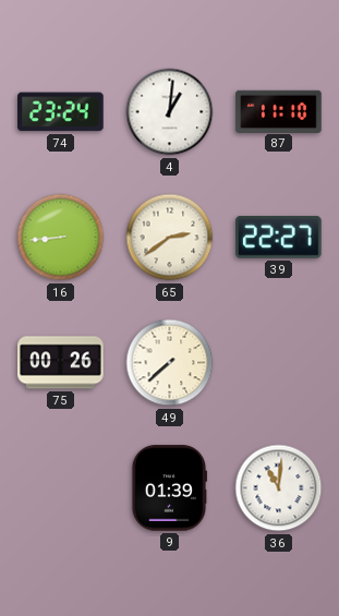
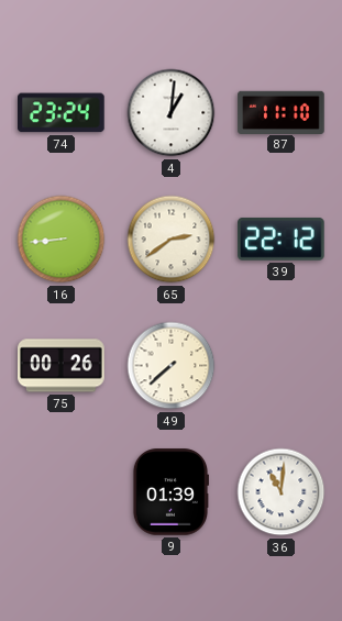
39: 22:27 -> 22:12 (282, 239)
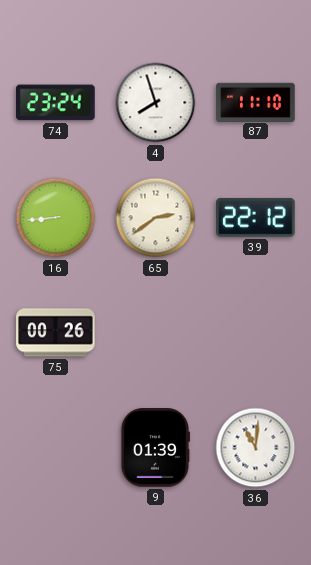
4: 1:01 -> 7:57 (156, 103)
49: 7:38 -> none (172, 366)
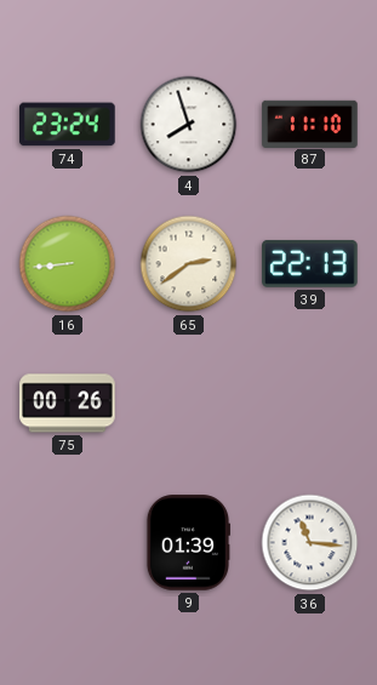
39: 22:12 -> 22:13 (310, 263)
36: 11:01 -> 11:16 (310, 543)
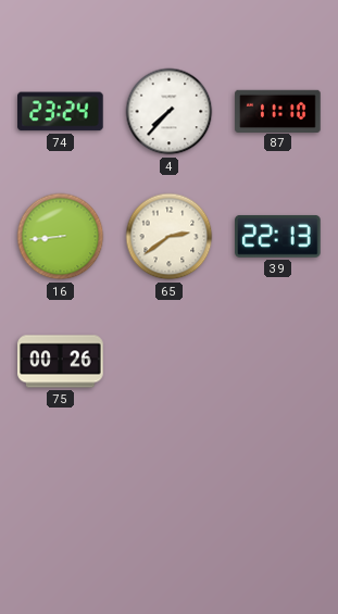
4: 7:57 -> 7:37 (170, 112)
9: 01:39 -> none (187, 543)
36: 11:16 -> none (310, 543)
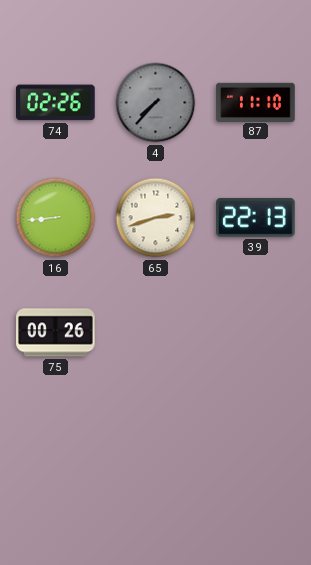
74: 23:24 -> 02:26 (56, 103)
4 dial: white -> grey (156, 103)
65: 2:39 -> 2:42 (156, 218)
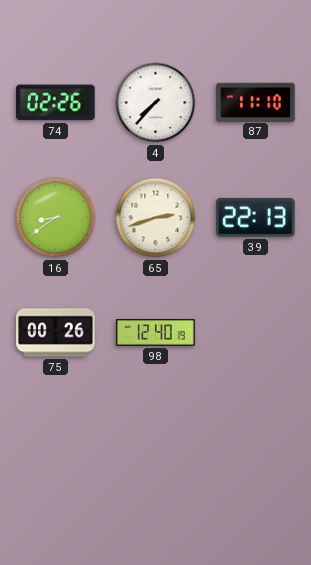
4 dial: grey -> white (156, 103)
16: 8:44 -> 8:39 (56, 218)
98: none -> 12:40 (156, 333)
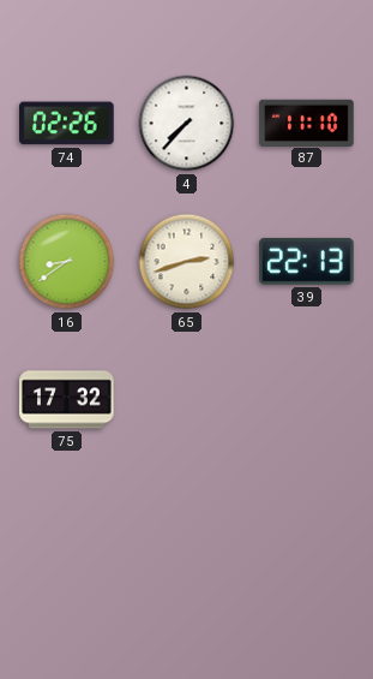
75: 00:26 -> 17:32 (67, 400)
98: 12:40 -> none (156, 333)
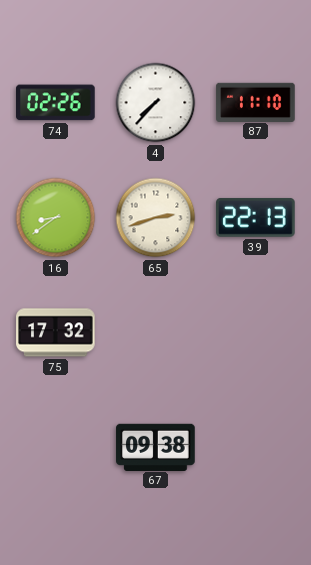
67: none -> 09:38 (156, 447)
